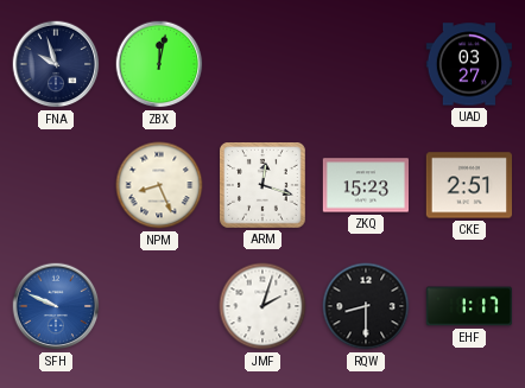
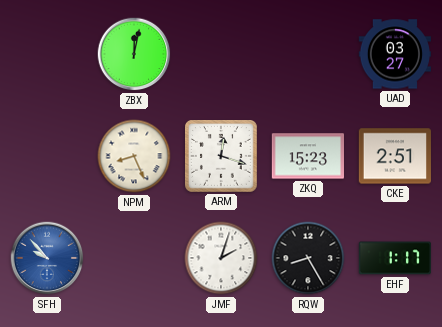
FNA: 9:57 -> none (56, 64)
SFH: 9:49 -> 9:53 (47, 258)
RQW: 8:30 -> 8:25 (308, 258)
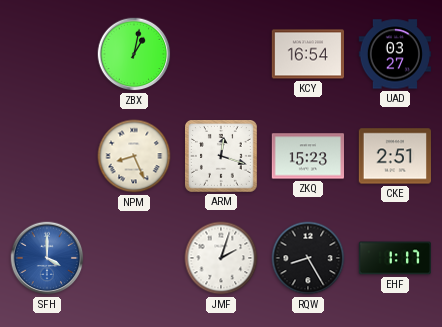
ZBX: 12:02 -> 1:02 (134, 54)
KCY: none -> 16:54 (307, 54)
SFH: 9:53 -> 4:00 (47, 258)
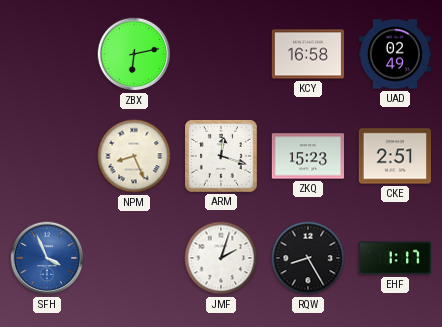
ZBX: 1:02 -> 6:13 (134, 54)
KCY: 16:54 -> 16:58 (307, 54)
UAD: 03:27 -> 02:49 (394, 54)
SFH: 4:00 -> 3:56 (47, 258)
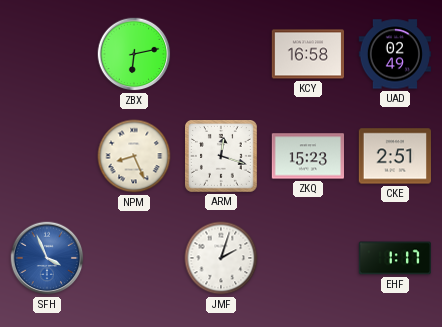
RQW: 8:25 -> none (308, 258)
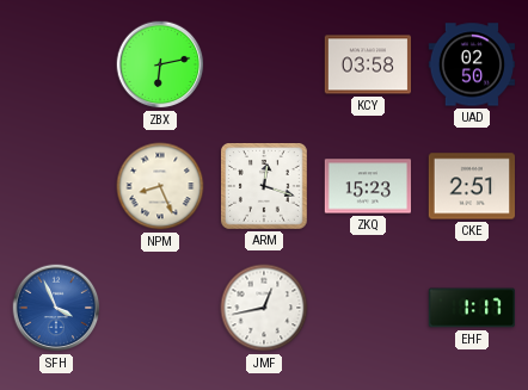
KCY: 16:58 -> 03:58 (367, 64)
UAD: 02:49 -> 02:50 (471, 64)
JMF: 2:03 -> 12:43 (264, 308)
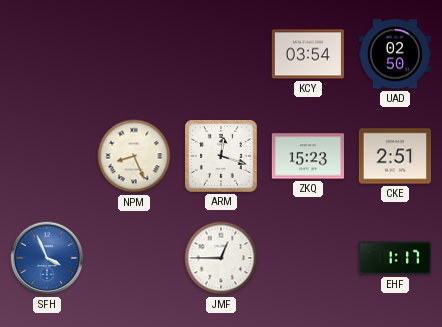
ZBX: 6:13 -> none (160, 64)
KCY: 03:58 -> 03:54 (307, 54)
JMF: 12:43 -> 12:45 (221, 258)
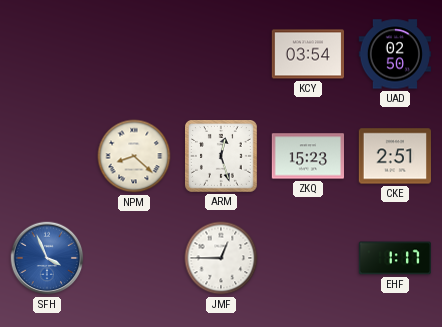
NPM: 8:26 -> 8:22 (134, 156)
ARM: 12:18 -> 12:27 (222, 157)
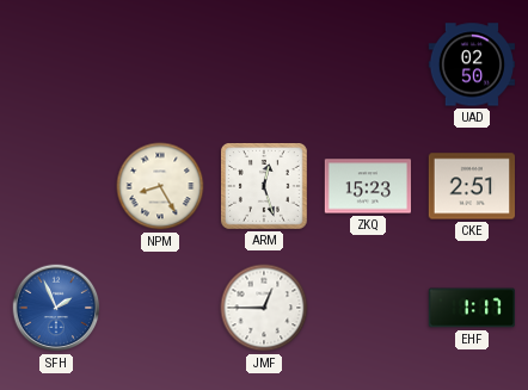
KCY: 03:54 -> none (307, 54)
NPM: 8:22 -> 8:25 (160, 186)
SFH: 3:56 -> 1:56 (56, 308)
